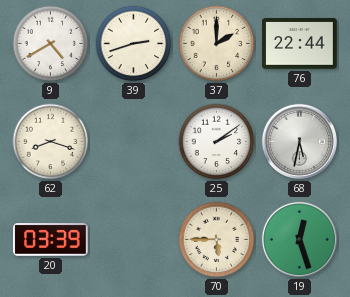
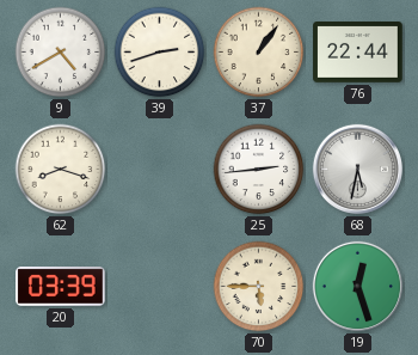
37: 2:00 -> 1:06 (259, 53)
25: 2:09 -> 2:44 (259, 170)
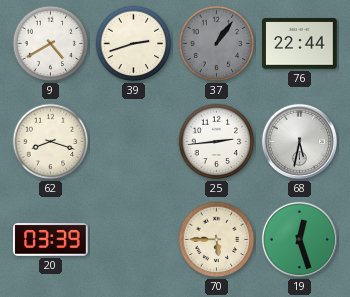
37 dial: cream -> grey (217, 44)
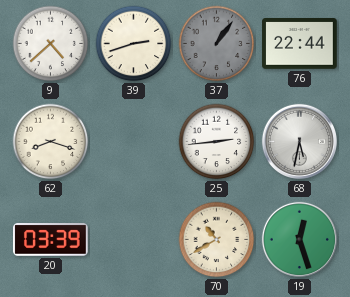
9: 4:40 -> 4:38 (51, 44)
70: 5:45 -> 10:40 (217, 240)
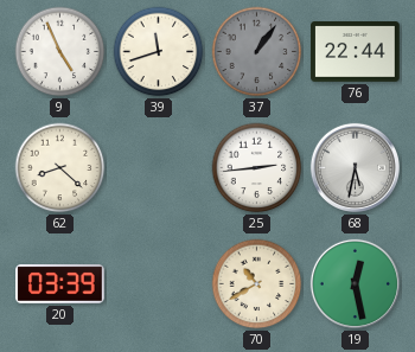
9: 4:38 -> 4:56 (60, 52)
39: 2:42 -> 11:42 (159, 52)
62: 8:18 -> 8:22 (60, 168)
19: 12:27 -> 12:28 (355, 283)
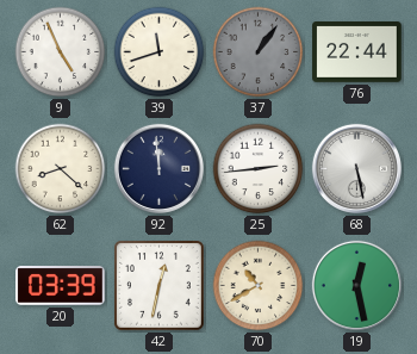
92: none -> 11:59 (158, 168)
68: 5:32 -> 5:28 (356, 168)
42: none -> 12:32 (160, 286)
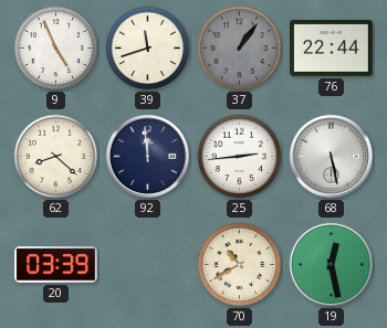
42: 12:32 -> none (160, 286)
